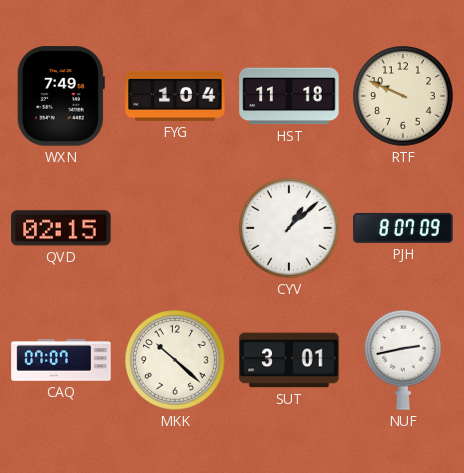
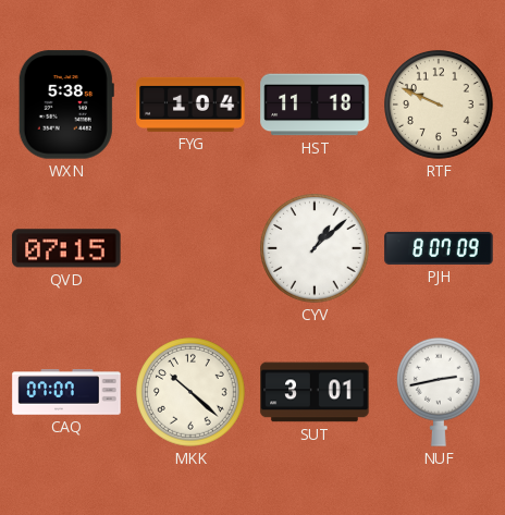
WXN: 7:49 -> 5:38 (66, 105)
QVD: 02:15 -> 07:15 (66, 248)
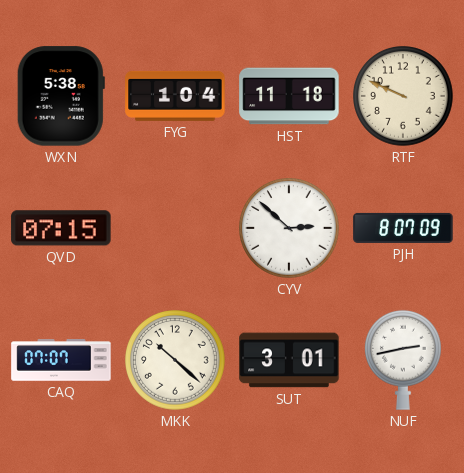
CYV: 1:08 -> 2:52 (290, 229)
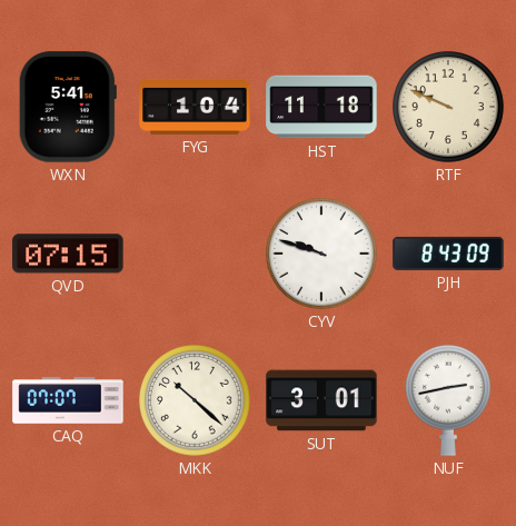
WXN: 5:38 -> 5:41 (68, 107)
CYV: 2:52 -> 9:48 (322, 255)
PJH: 8:07 -> 8:43 (448, 254)
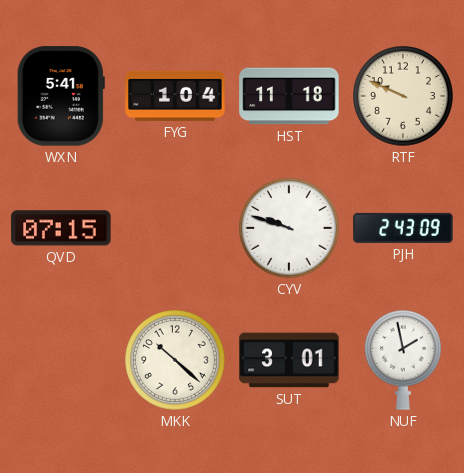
PJH: 8:43 -> 2:43 (403, 228)
CAQ: 07:07 -> none (68, 400)
NUF: 2:43 -> 1:58 (404, 360)
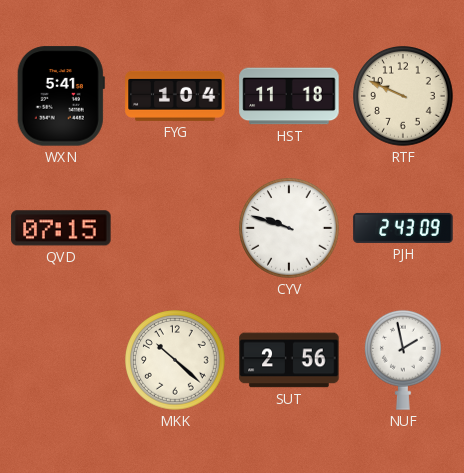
SUT: 3:01 -> 2:56 (289, 360)
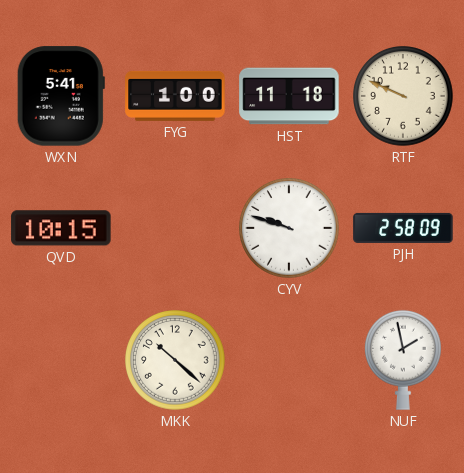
FYG: 1:04 -> 1:00 (175, 96)
QVD: 07:15 -> 10:15 (61, 228)
PJH: 2:43 -> 2:58 (403, 228)
SUT: 2:56 -> none (289, 360)
